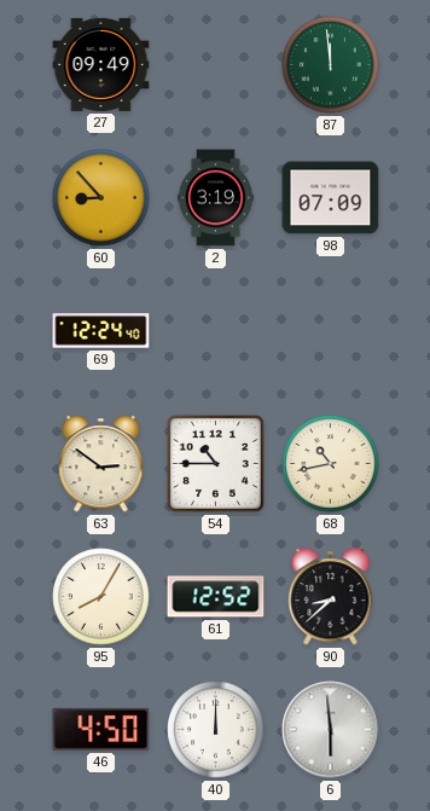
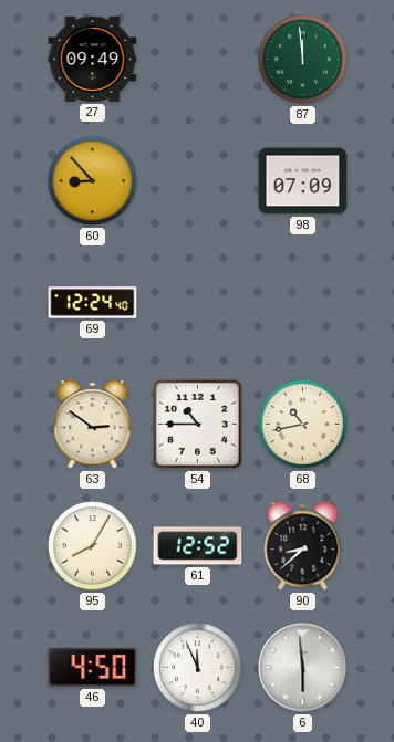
2: 3:19 -> none (215, 198)
40: 12:00 -> 11:56 (198, 668)
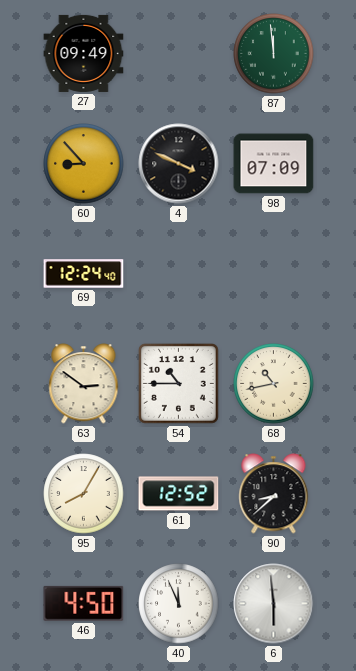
4: none -> 3:49 (179, 164)
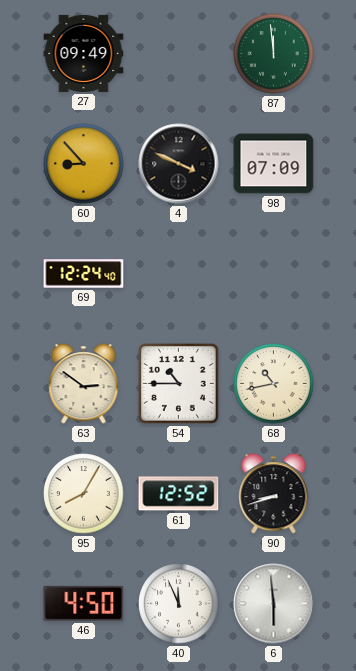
90: 8:38 -> 8:42 (274, 494)
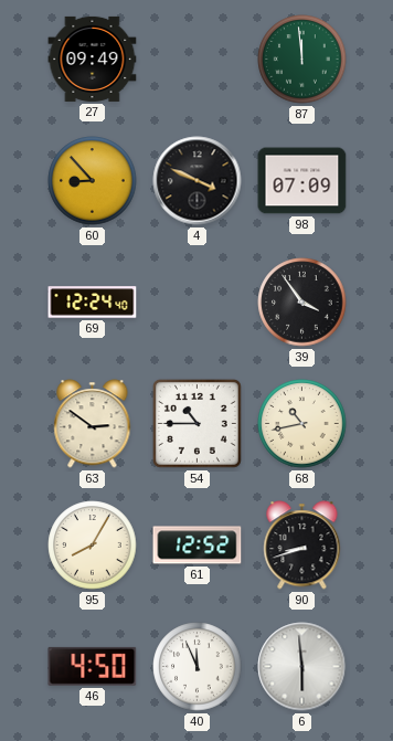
39: none -> 3:54 (302, 303)
